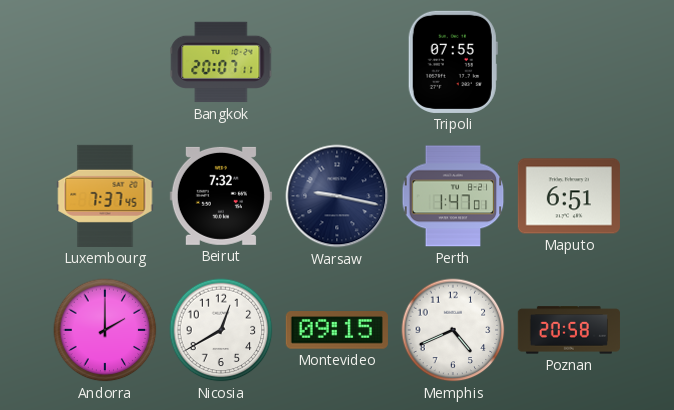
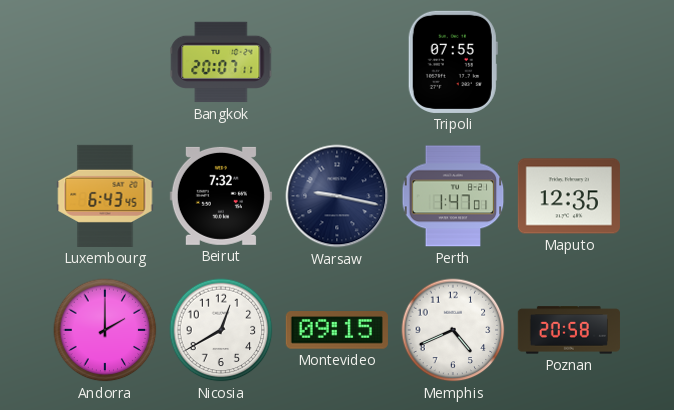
Luxembourg: 7:37 -> 6:43 (105, 196)
Maputo: 6:51 -> 12:35 (569, 196)
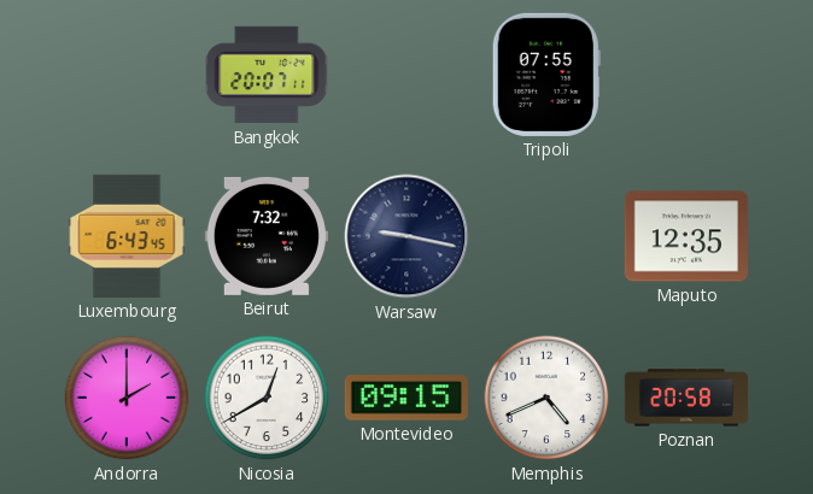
Perth: 1:47 -> none (453, 196)
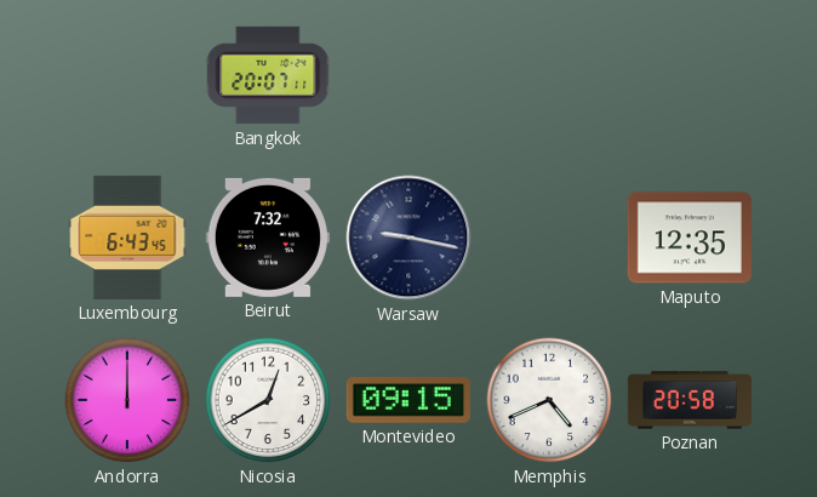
Tripoli: 07:55 -> none (546, 75)
Andorra: 2:00 -> 12:00 (127, 400)
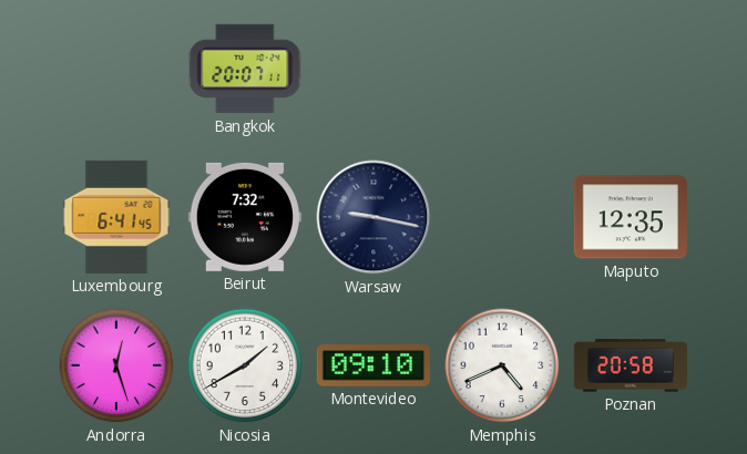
Luxembourg: 6:43 -> 6:41 (116, 217)
Andorra: 12:00 -> 12:27 (116, 365)
Nicosia: 12:40 -> 1:40 (245, 365)
Montevideo: 09:15 -> 09:10 (373, 365)
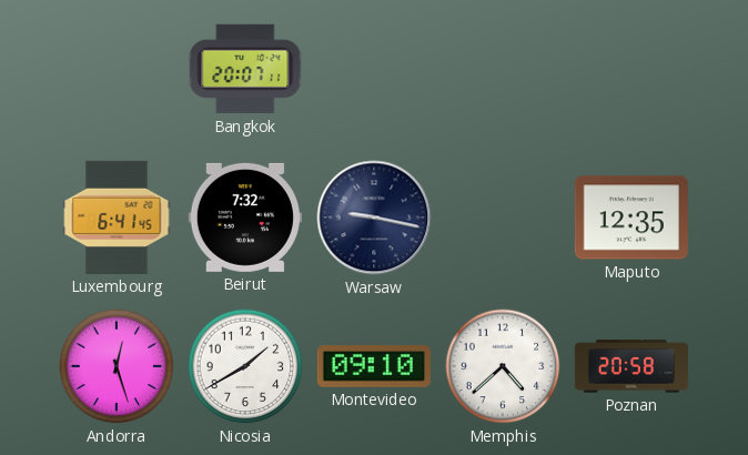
Memphis: 4:41 -> 4:38 (503, 366)
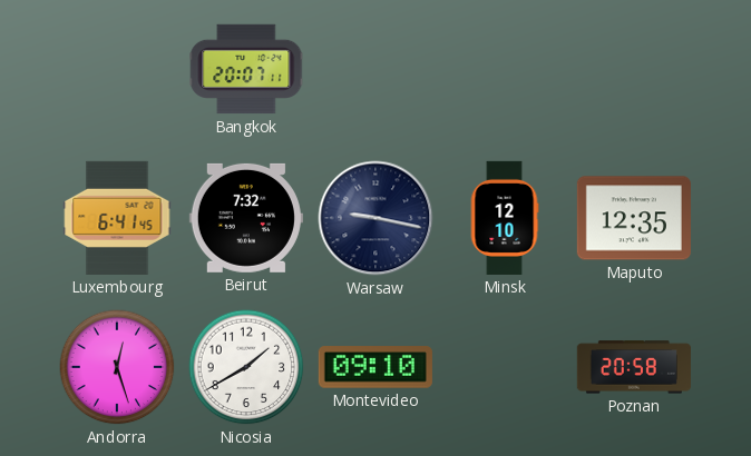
Minsk: none -> 12:10 (505, 218)
Memphis: 4:38 -> none (503, 366)
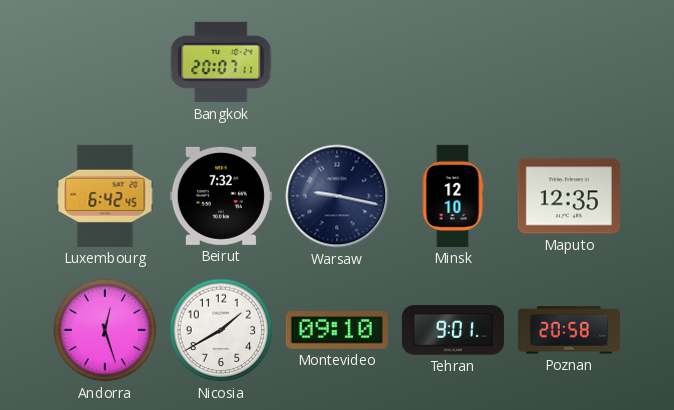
Luxembourg: 6:41 -> 6:42 (105, 196)
Tehran: none -> 9:01 (453, 330)
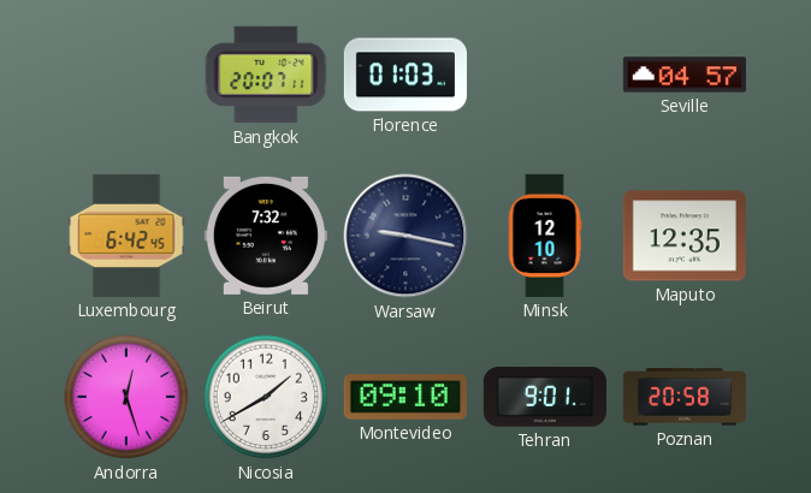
Florence: none -> 01:03 (405, 75)
Seville: none -> 04:57 (685, 75)
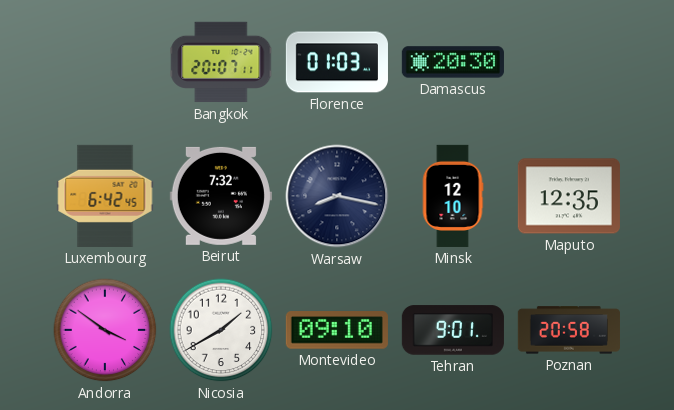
Damascus: none -> 20:30 (453, 62)
Seville: 04:57 -> none (685, 75)
Warsaw: 9:17 -> 8:17 (337, 196)
Andorra: 12:27 -> 3:51 (105, 330)
